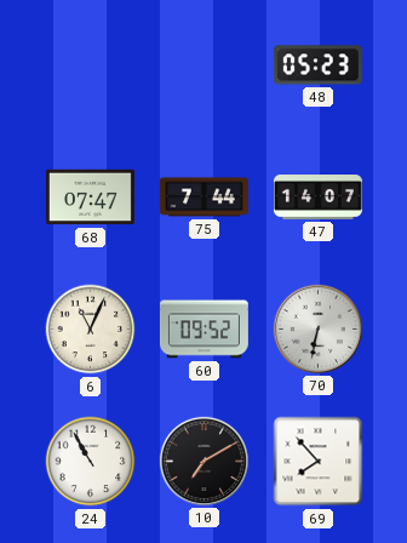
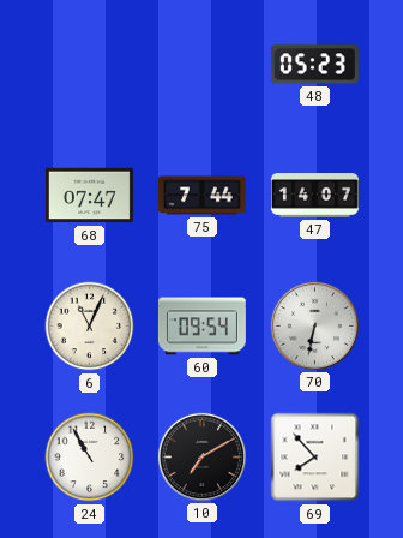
60: 09:52 -> 09:54 (201, 327)
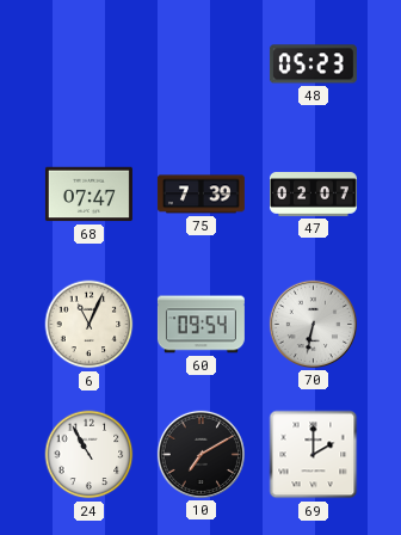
75: 7:44 -> 7:39 (200, 195)
47: 14:07 -> 02:07 (313, 195)
69: 7:53 -> 2:00 (314, 455)
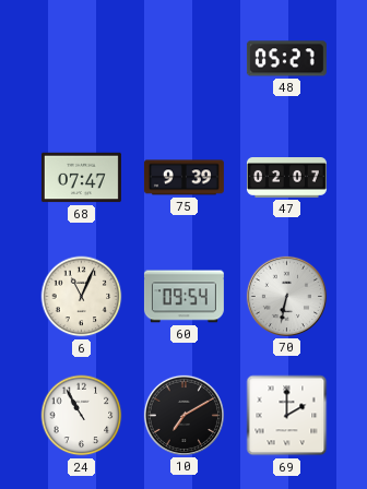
48: 05:23 -> 05:27 (286, 59)
75: 7:39 -> 9:39 (183, 178)
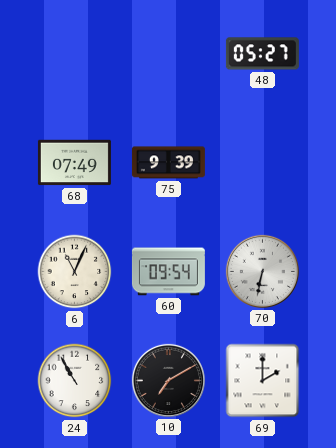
68: 07:47 -> 07:49 (74, 163)
47: 02:07 -> none (286, 178)
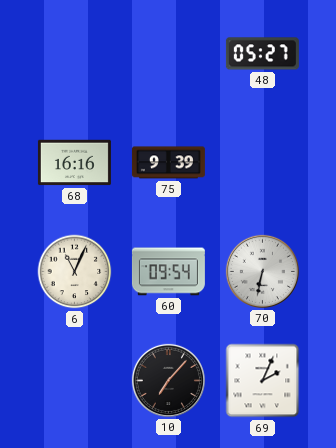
68: 07:49 -> 16:16 (74, 163)
24: 10:55 -> none (75, 381)
10: 7:10 -> 7:07 (168, 380)
69: 2:00 -> 2:04 (263, 381)
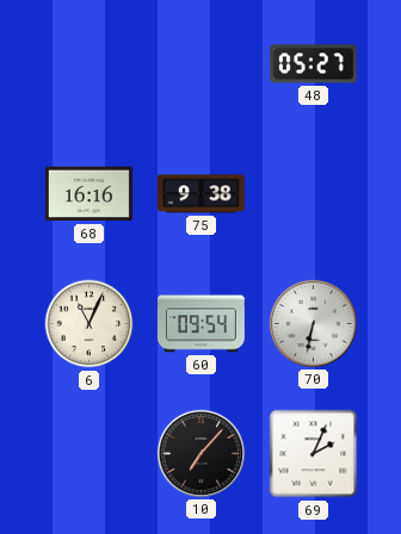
75: 9:39 -> 9:38 (200, 194)
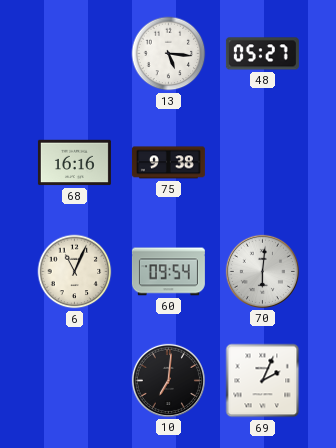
13: none -> 5:16 (169, 54)
70: 6:32 -> 6:01 (262, 271)
10: 7:07 -> 7:01 (168, 380)
